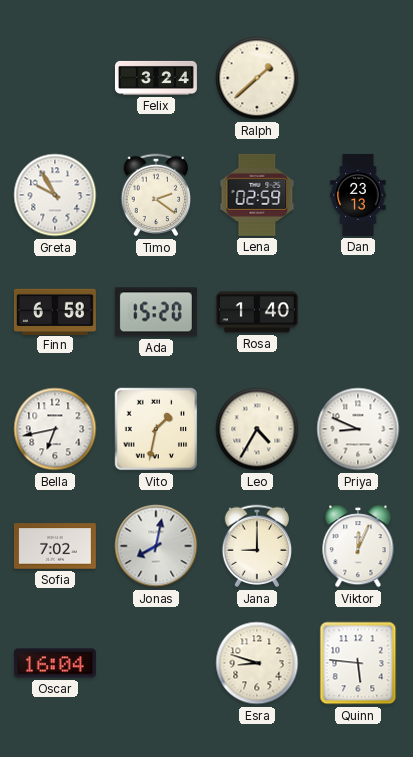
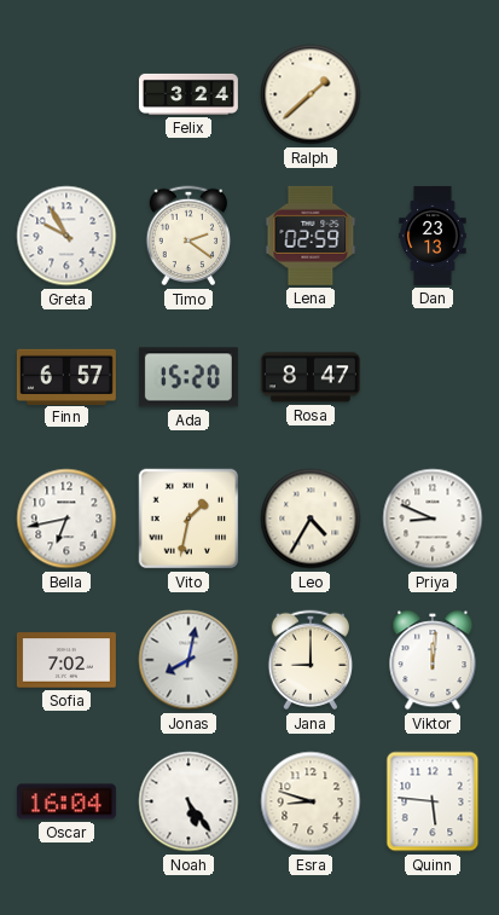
Finn: 6:58 -> 6:57 (66, 376)
Rosa: 1:40 -> 8:47 (311, 377)
Viktor: 12:04 -> 12:01 (433, 660)
Noah: none -> 5:24 (188, 801)
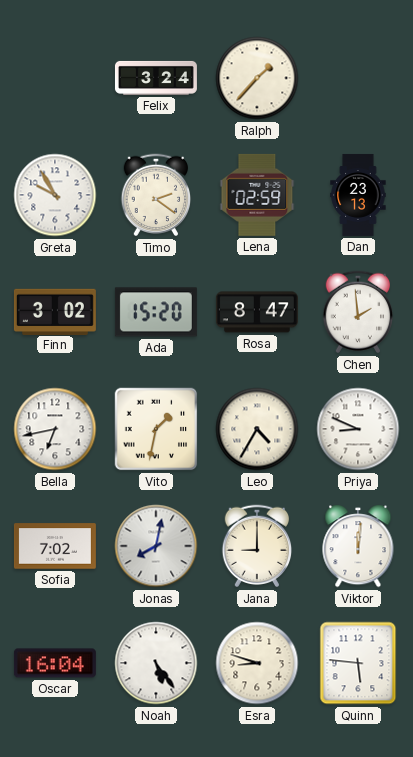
Ralph: 1:38 -> 1:37 (257, 78)
Finn: 6:57 -> 3:02 (55, 311)
Chen: none -> 1:59 (358, 312)
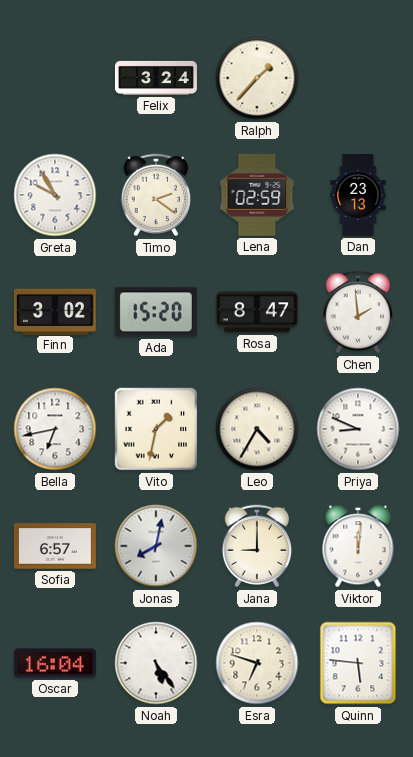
Sofia: 7:02 -> 6:57 (55, 546)
Esra: 8:48 -> 6:48 (257, 663)
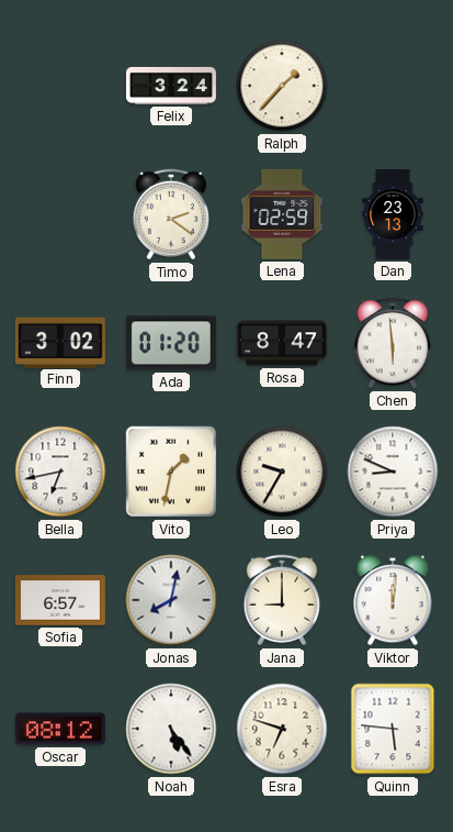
Greta: 9:55 -> none (55, 195)
Ada: 15:20 -> 01:20 (171, 343)
Chen: 1:59 -> 5:59 (393, 343)
Leo: 4:35 -> 9:35 (282, 472)
Oscar: 16:04 -> 08:12 (60, 729)
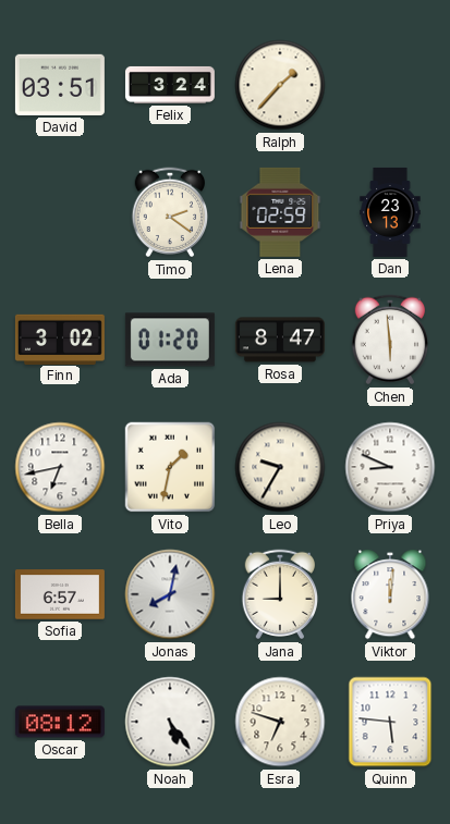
David: none -> 03:51 (60, 85)
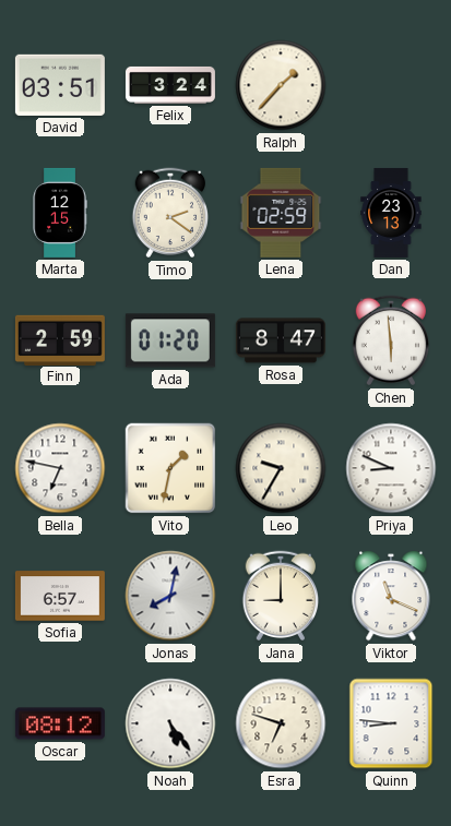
Marta: none -> 12:15 (60, 213)
Finn: 3:02 -> 2:59 (60, 339)
Bella: 6:43 -> 6:47 (60, 468)
Viktor: 12:01 -> 11:19 (391, 596)
Quinn: 5:46 -> 8:46 (391, 723)
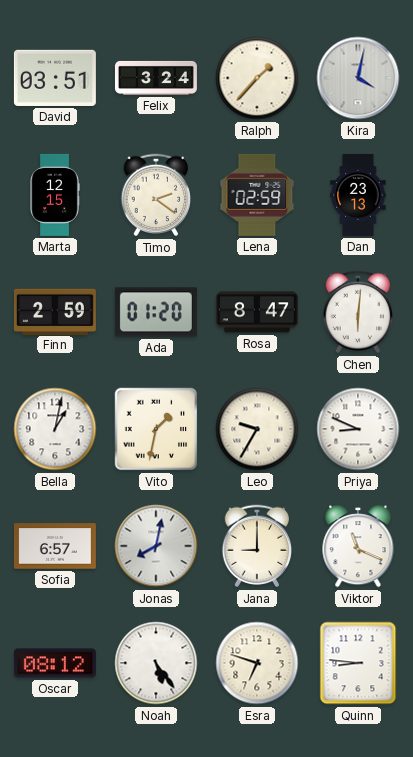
Kira: none -> 4:02 (358, 78)
Chen: 5:59 -> 6:01 (358, 312)
Bella: 6:47 -> 1:02 (55, 429)
